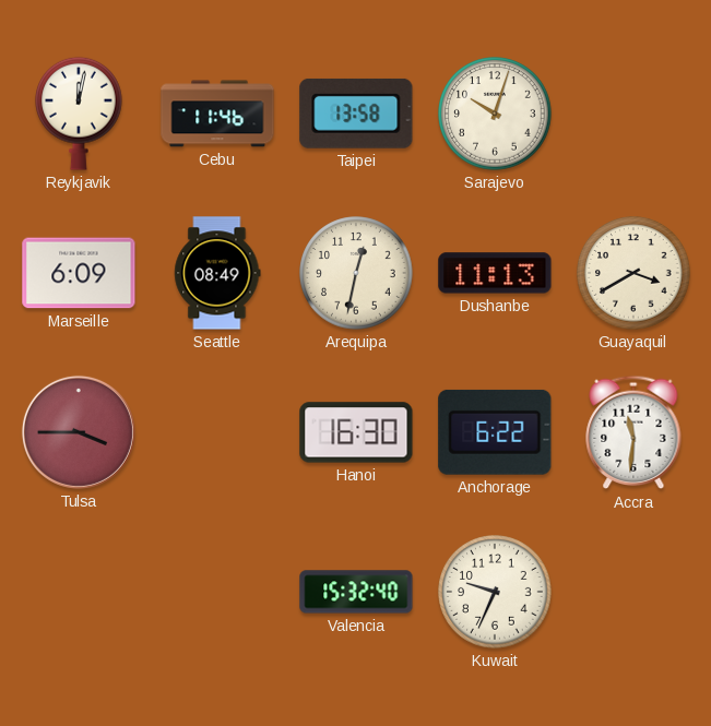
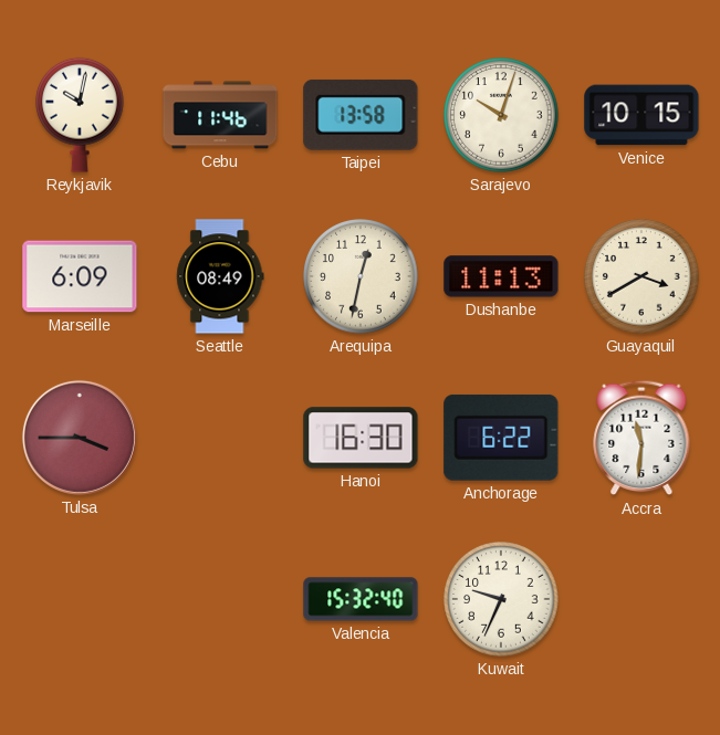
Reykjavik: 12:02 -> 10:02 (81, 115)
Venice: none -> 10:15 (641, 115)
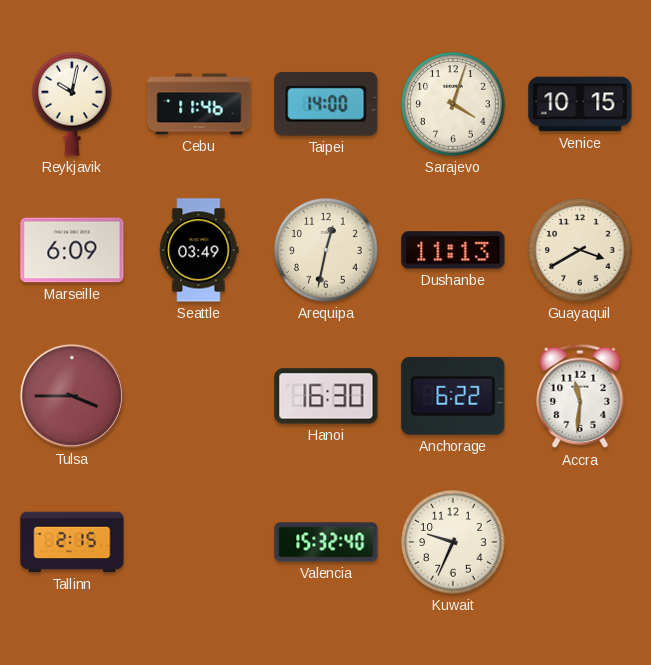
Taipei: 13:58 -> 14:00 (326, 104)
Sarajevo: 10:03 -> 4:03 (453, 104)
Seattle: 08:49 -> 03:49 (199, 250)
Tallinn: none -> 2:15 (72, 542)
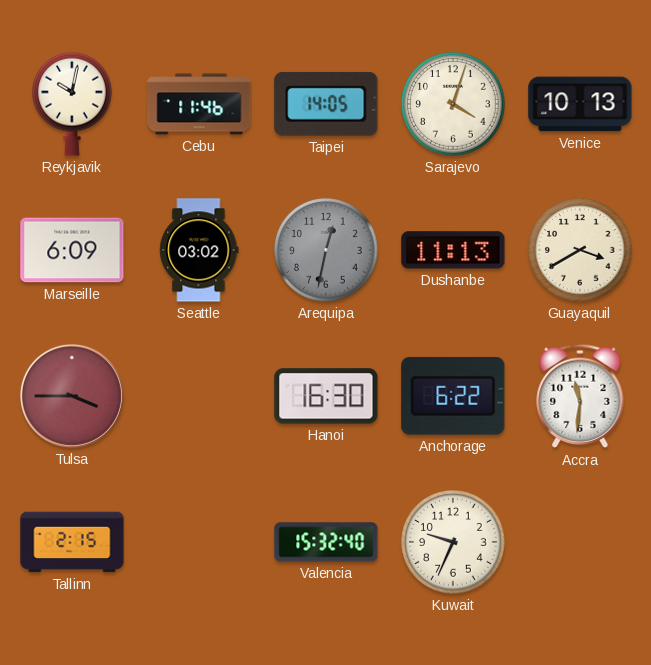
Taipei: 14:00 -> 14:05 (326, 104)
Venice: 10:15 -> 10:13 (580, 104)
Seattle: 03:49 -> 03:02 (199, 250)
Arequipa dial: cream -> grey (326, 250)
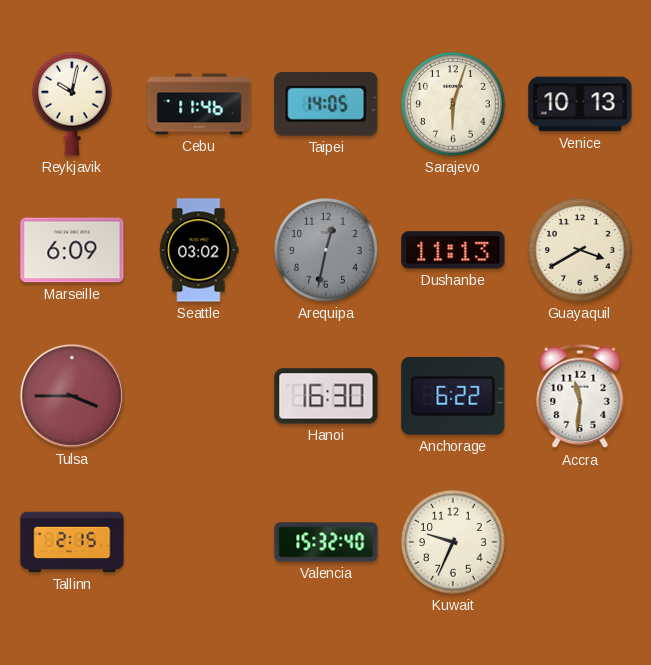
Sarajevo: 4:03 -> 6:03 (453, 104)
